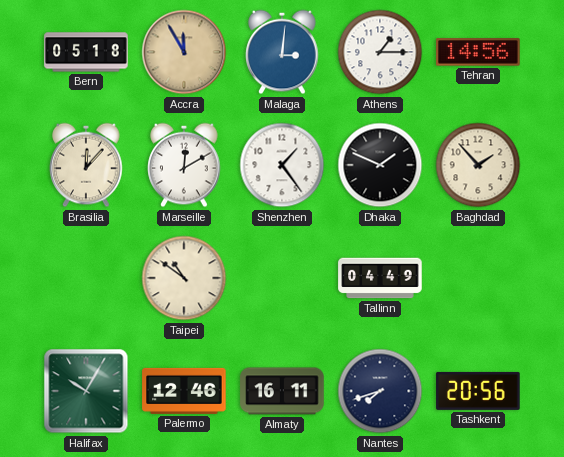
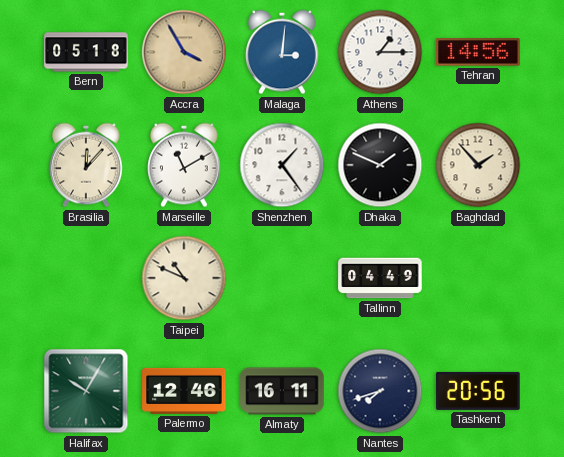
Accra: 11:55 -> 3:55 (184, 52)
Marseille: 12:10 -> 11:10 (184, 165)
Taipei: 10:51 -> 10:49 (184, 278)
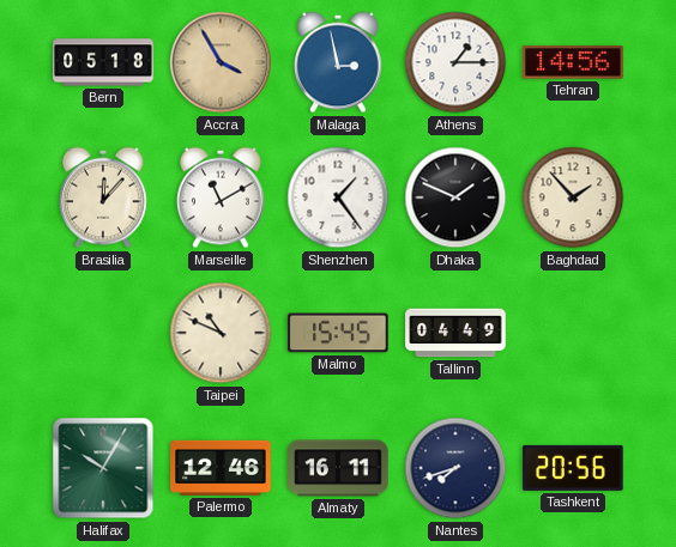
Malaga: 3:01 -> 2:58 (338, 62)
Malmo: none -> 15:45 (338, 333)
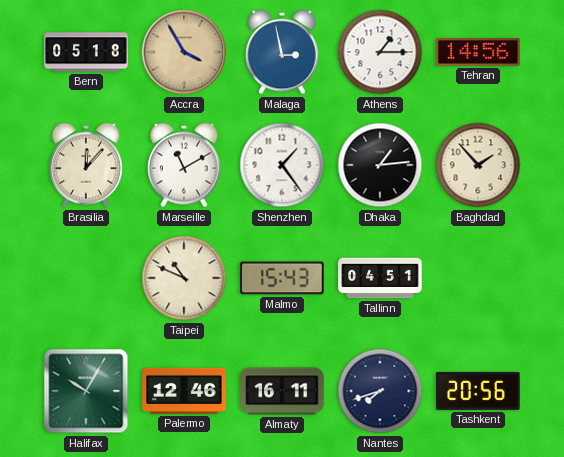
Dhaka: 1:49 -> 1:14 (380, 165)
Malmo: 15:45 -> 15:43 (282, 278)
Tallinn: 04:49 -> 04:51 (380, 278)
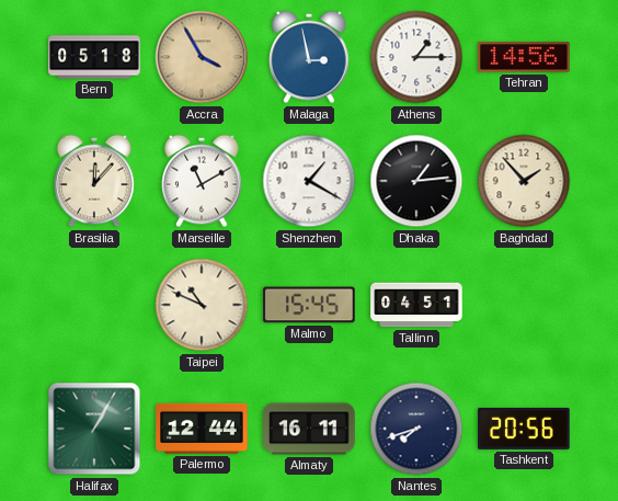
Shenzhen: 1:24 -> 1:20 (309, 181)
Malmo: 15:43 -> 15:45 (309, 305)
Halifax: 10:05 -> 1:05 (94, 429)
Palermo: 12:46 -> 12:44 (202, 429)
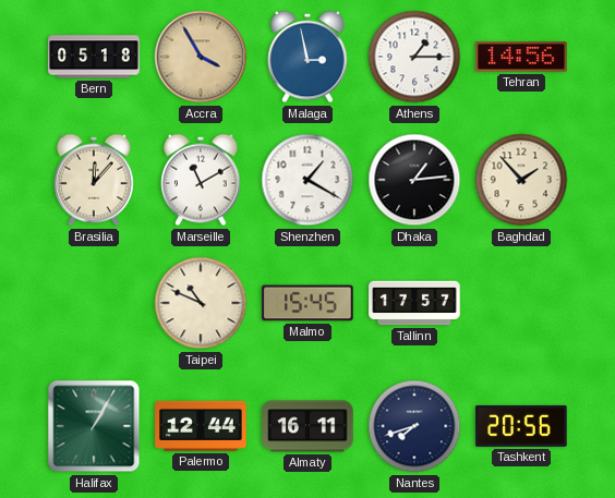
Tallinn: 04:51 -> 17:57 (414, 303)
